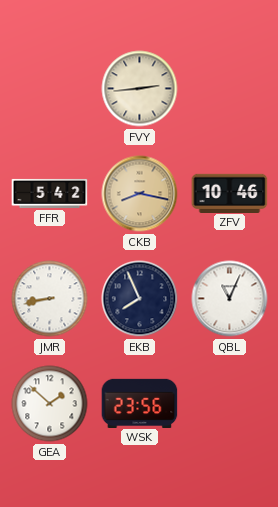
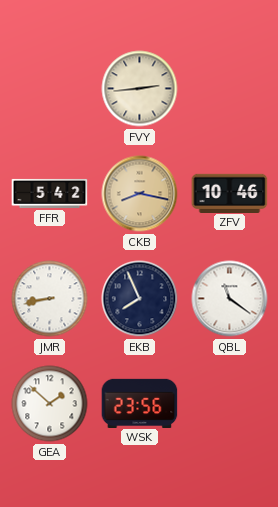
QBL: 11:04 -> 11:21 (230, 299)
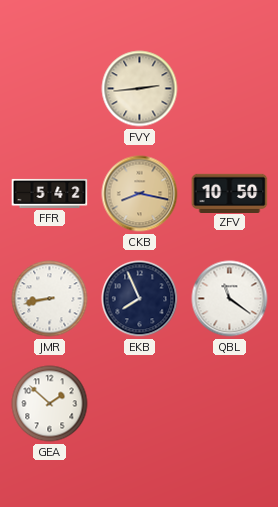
ZFV: 10:46 -> 10:50 (230, 193)
WSK: 23:56 -> none (140, 403)
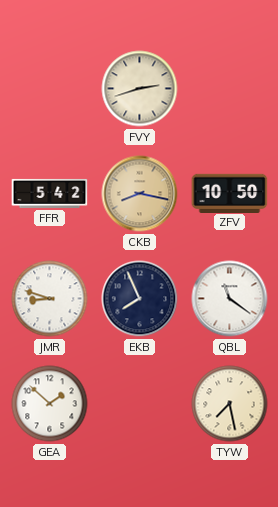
FVY: 2:44 -> 2:42 (140, 89)
JMR: 8:43 -> 8:48 (50, 299)
TYW: none -> 7:28 (230, 404)
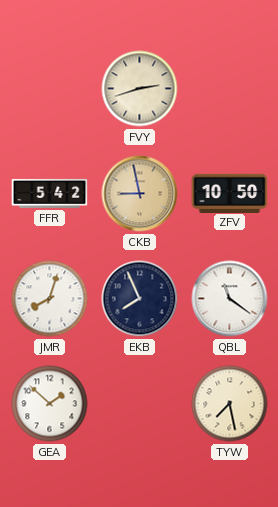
CKB: 8:17 -> 8:58 (140, 194)
JMR: 8:48 -> 8:03 (50, 299)
